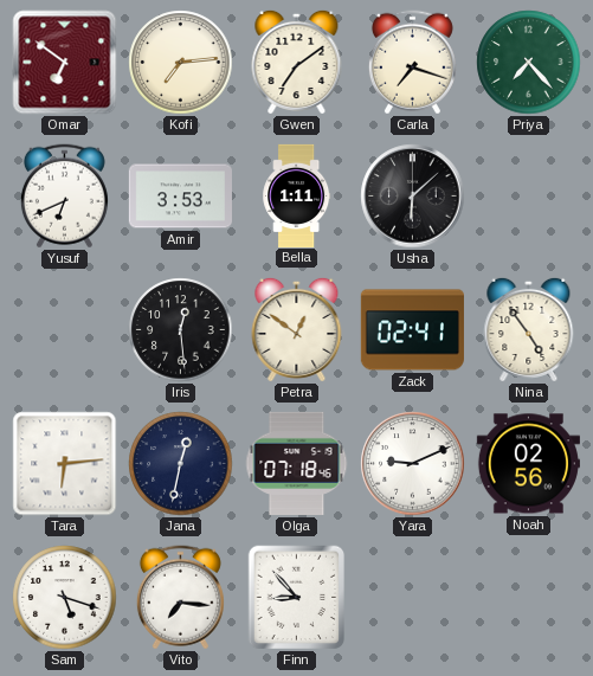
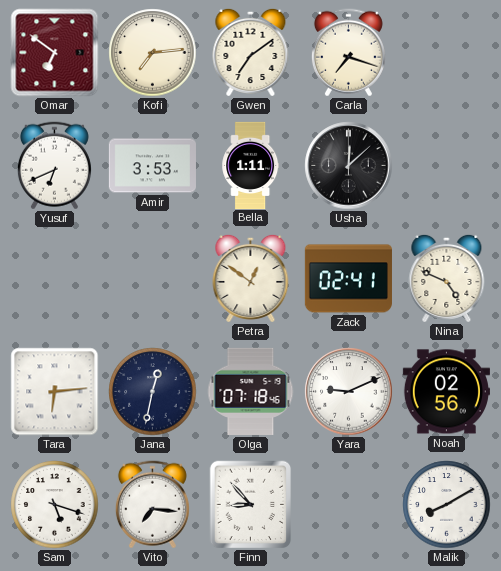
Priya: 7:23 -> none (529, 63)
Usha: 6:08 -> 12:08 (349, 166)
Iris: 12:29 -> none (181, 330)
Nina: 4:54 -> 4:49 (447, 278)
Malik: none -> 8:10 (447, 505)
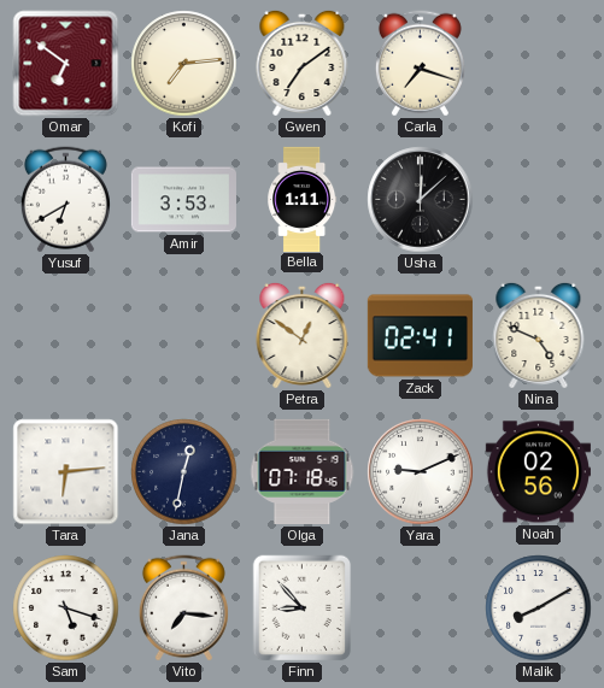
Yusuf: 6:41 -> 6:40 (65, 200)
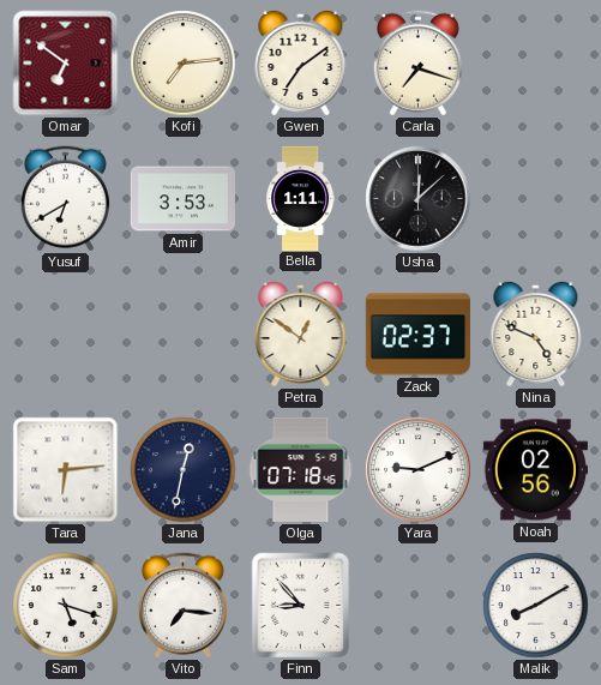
Zack: 02:41 -> 02:37 (417, 335)
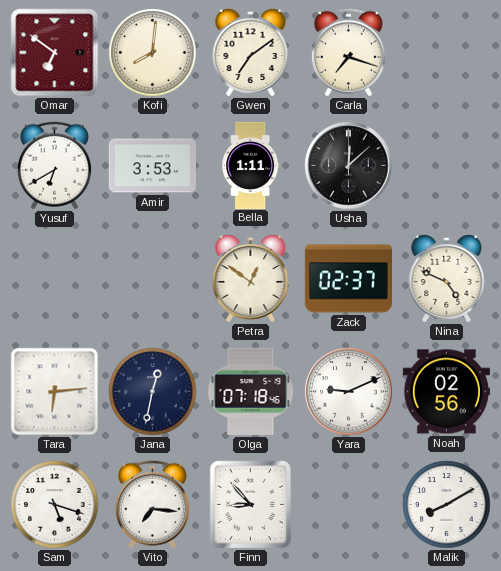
Kofi: 7:14 -> 8:01 (153, 53)
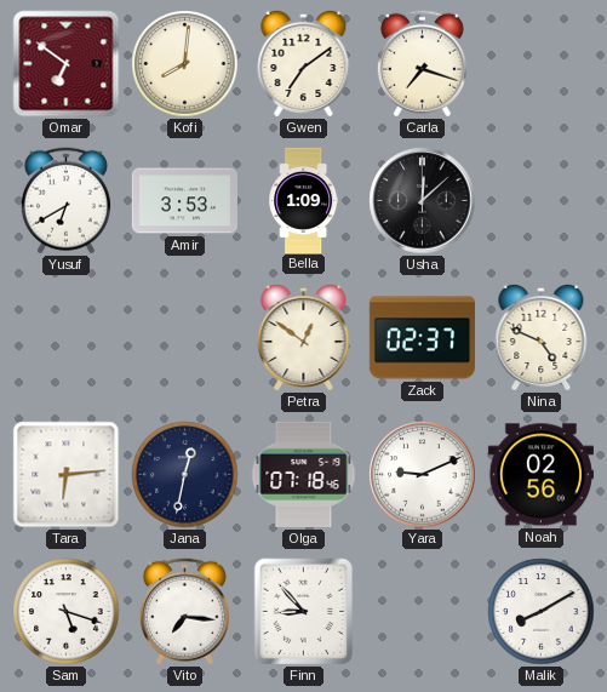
Bella: 1:11 -> 1:09 (304, 200)
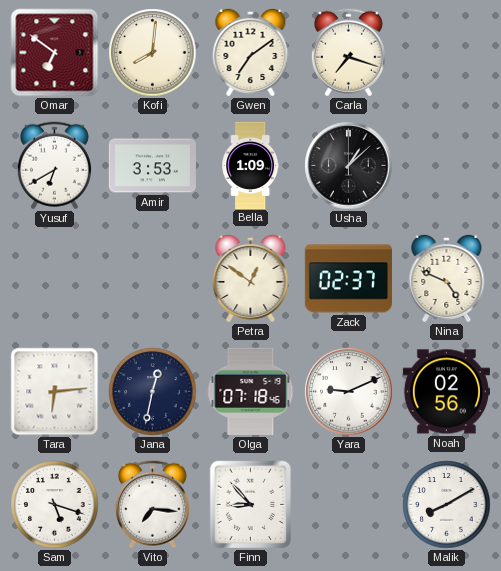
Usha: 12:08 -> 1:08 (349, 166)
